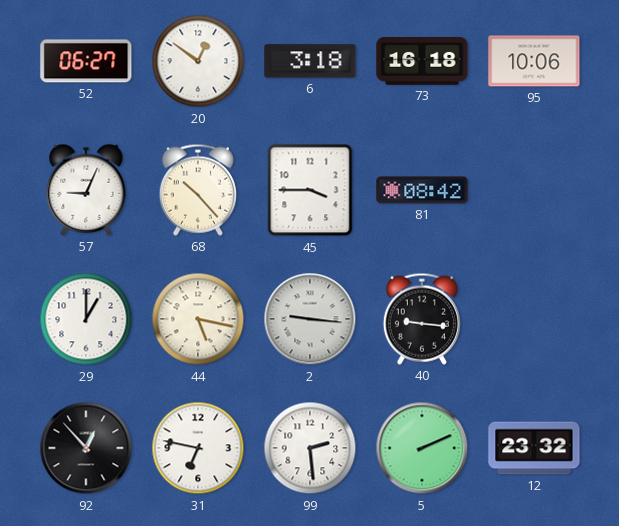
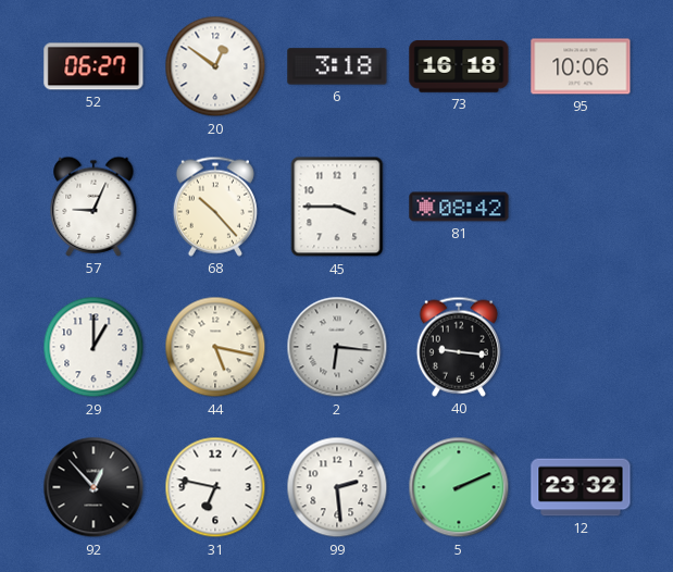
2: 9:16 -> 6:16 (337, 347)
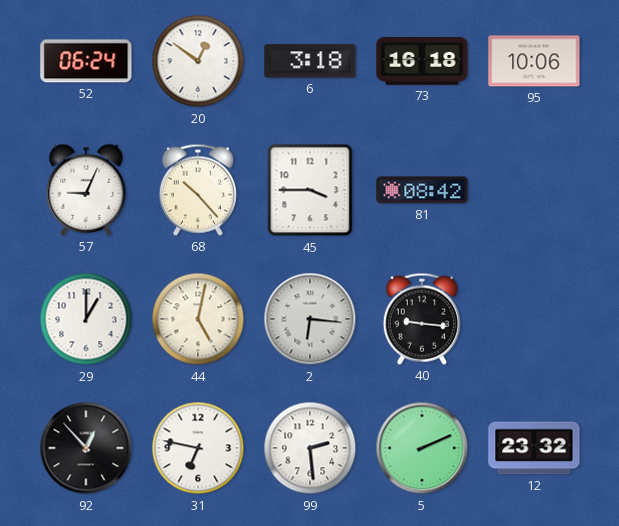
52: 06:27 -> 06:24 (86, 61)
44: 5:17 -> 5:02 (198, 319)
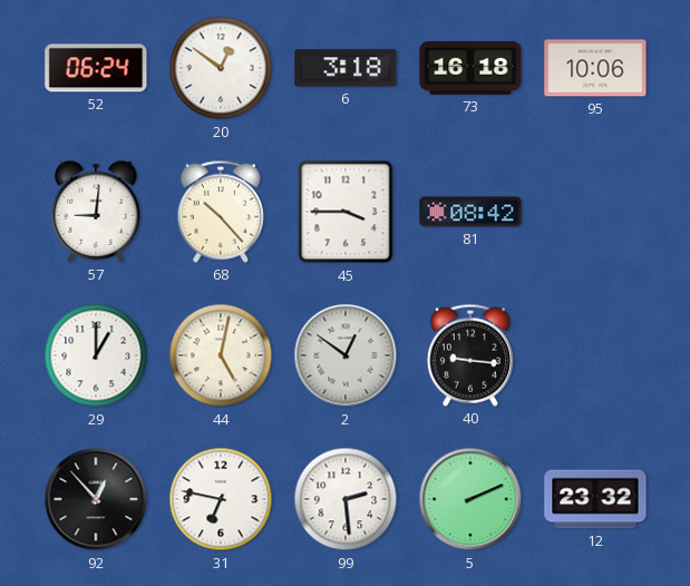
57: 9:04 -> 9:01 (96, 212)
2: 6:16 -> 12:51 (346, 355)
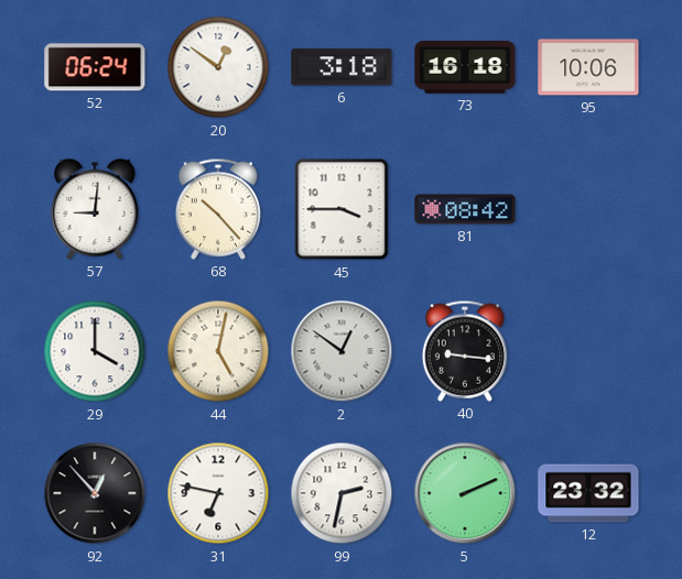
29: 1:00 -> 4:00 (95, 351)
99: 2:29 -> 2:32 (342, 493)
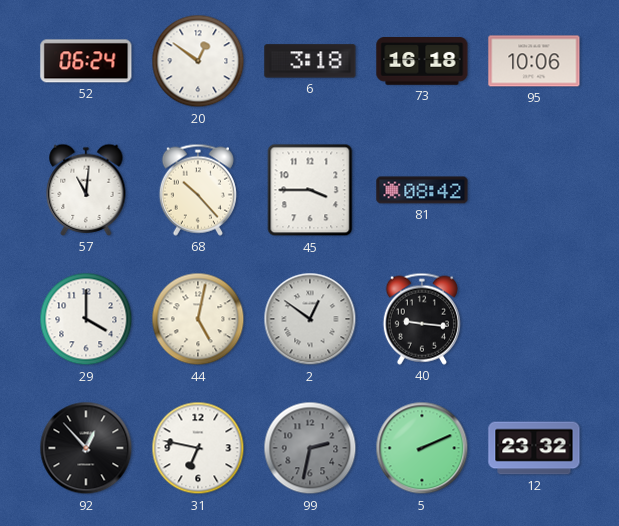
57: 9:01 -> 11:01 (86, 190)
99 dial: white -> grey (310, 448)
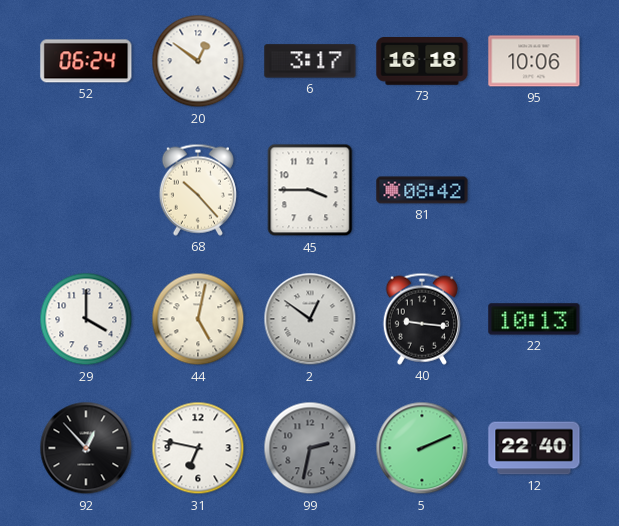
6: 3:18 -> 3:17 (310, 61)
57: 11:01 -> none (86, 190)
22: none -> 10:13 (534, 319)
12: 23:32 -> 22:40 (534, 448)
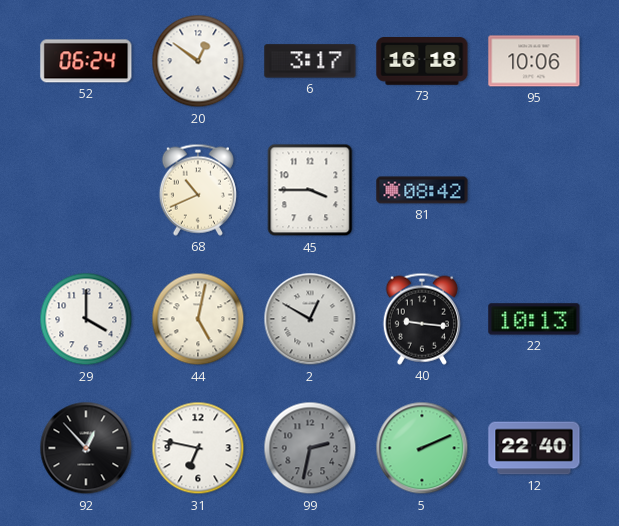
68: 10:23 -> 10:41 (198, 190)
2: 12:51 -> 12:50 (310, 319)
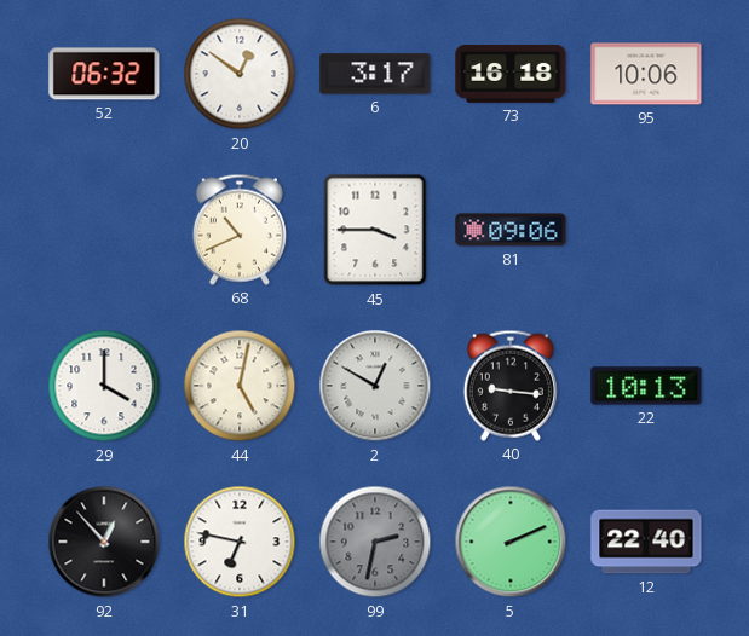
52: 06:24 -> 06:32 (104, 74)
81: 08:42 -> 09:06 (511, 230)
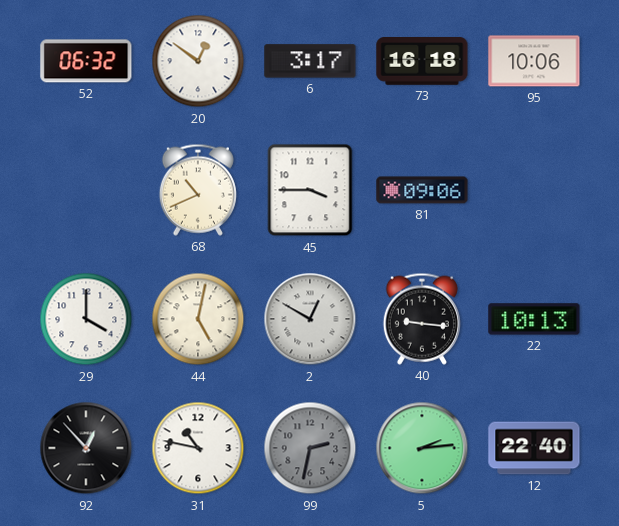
31: 6:47 -> 10:47 (198, 448)
5: 2:11 -> 2:14 (422, 448)
